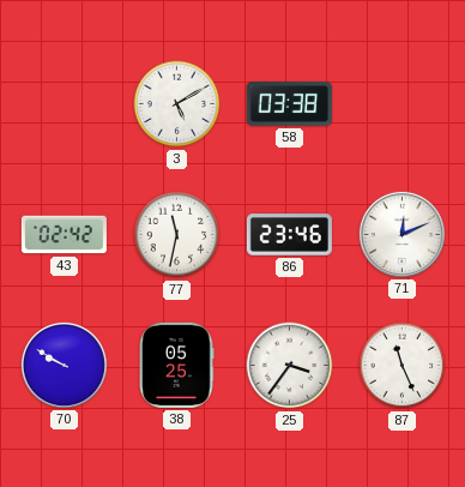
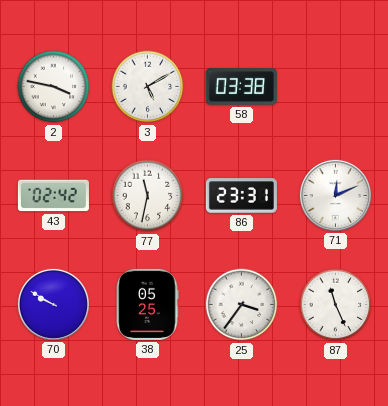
2: none -> 3:47 (54, 87)
86: 23:46 -> 23:31 (241, 196)
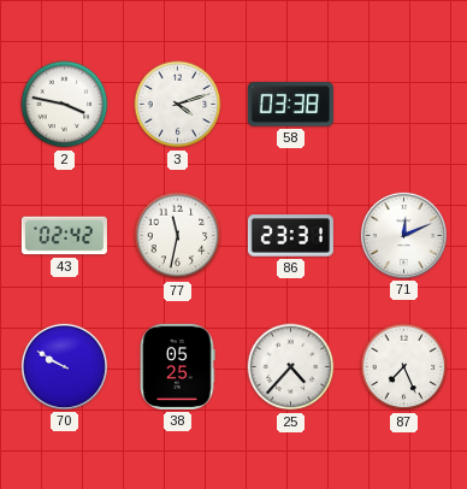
3: 5:10 -> 4:12 (178, 105)
25: 3:36 -> 4:37 (291, 367)
87: 11:26 -> 7:26 (404, 367)
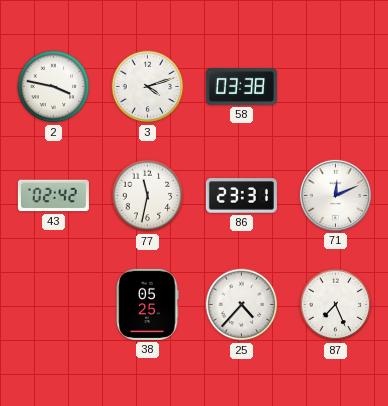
70: 9:50 -> none (64, 366)
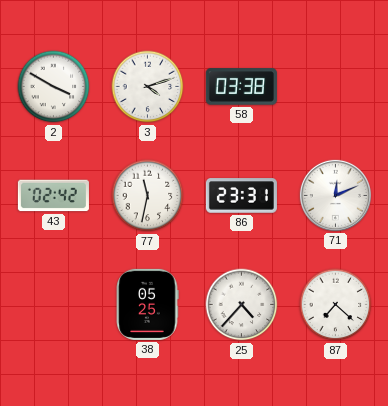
2: 3:47 -> 3:50 (54, 87)
87: 7:26 -> 7:22 (336, 305)
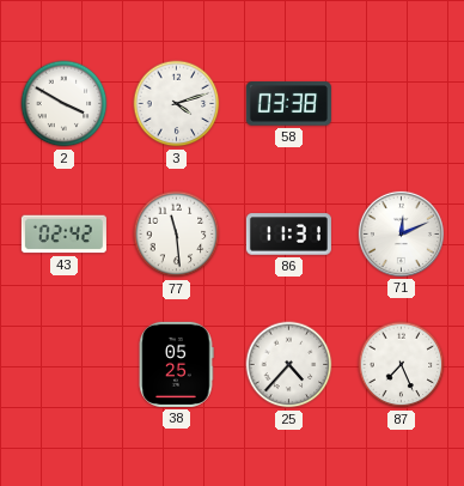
77: 11:32 -> 11:29 (177, 235)
86: 23:31 -> 11:31 (288, 235)
87: 7:22 -> 7:26 (402, 365)
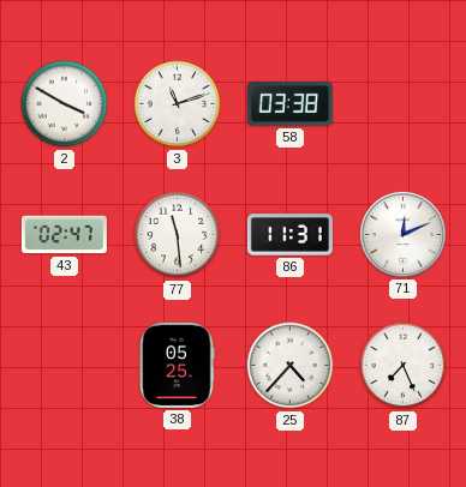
3: 4:12 -> 11:12 (178, 104)
43: 02:42 -> 02:47 (64, 235)
